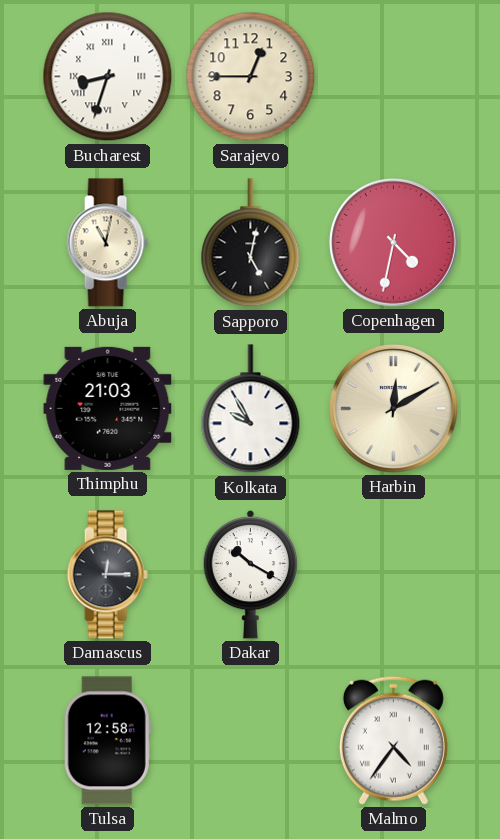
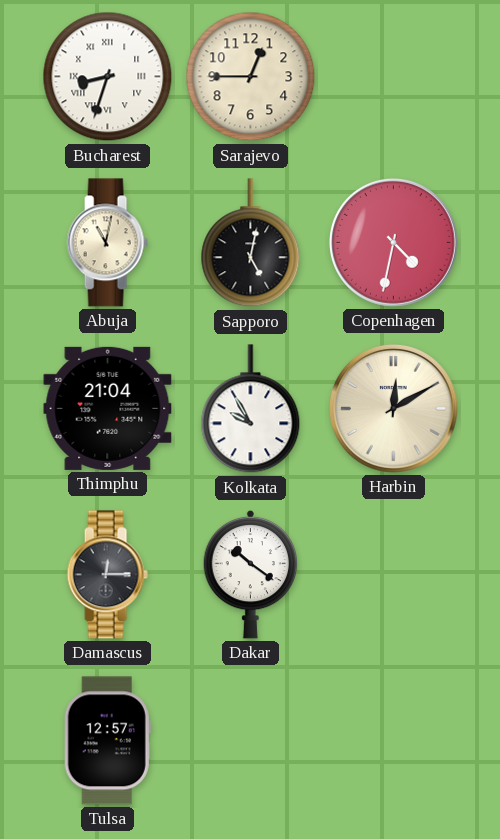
Thimphu: 21:03 -> 21:04 (108, 408)
Dakar: 10:20 -> 10:21 (251, 574)
Tulsa: 12:58 -> 12:57 (107, 741)
Malmo: 4:36 -> none (393, 740)
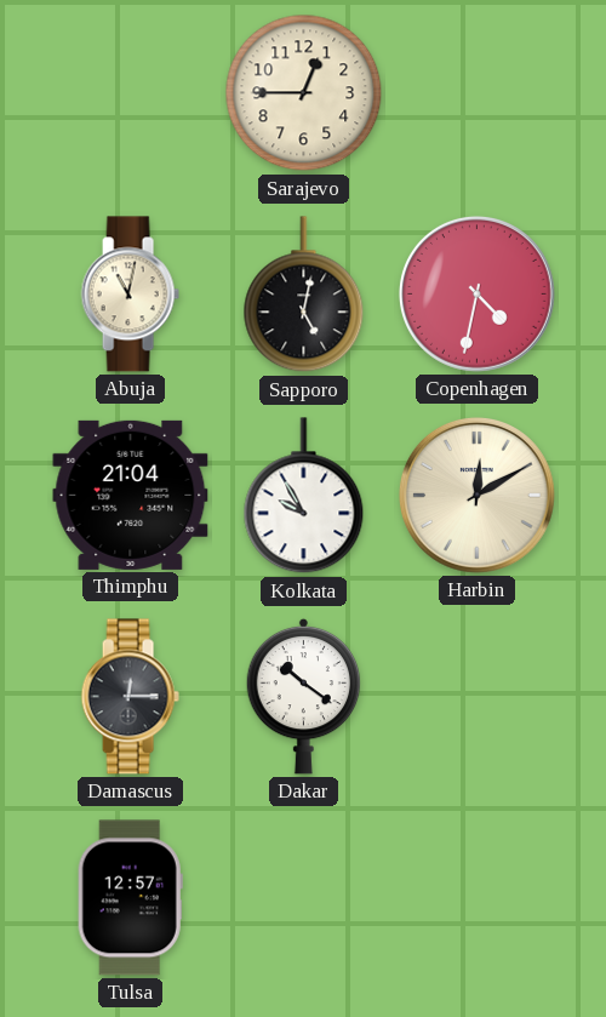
Bucharest: 8:33 -> none (108, 77)
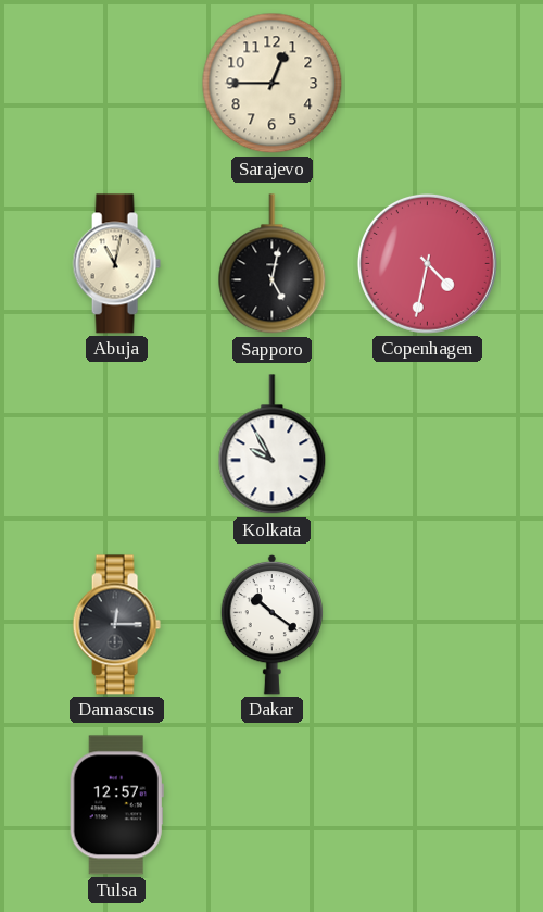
Thimphu: 21:04 -> none (131, 495)
Harbin: 12:10 -> none (476, 495)
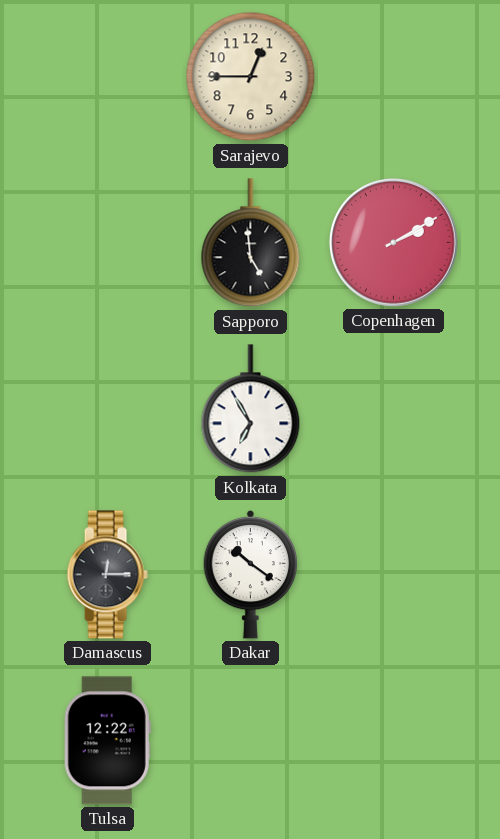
Abuja: 11:02 -> none (116, 264)
Sapporo: 5:02 -> 4:59 (251, 243)
Copenhagen: 4:32 -> 2:10 (393, 242)
Kolkata: 9:55 -> 6:55 (251, 409)
Tulsa: 12:57 -> 12:22 (107, 741)
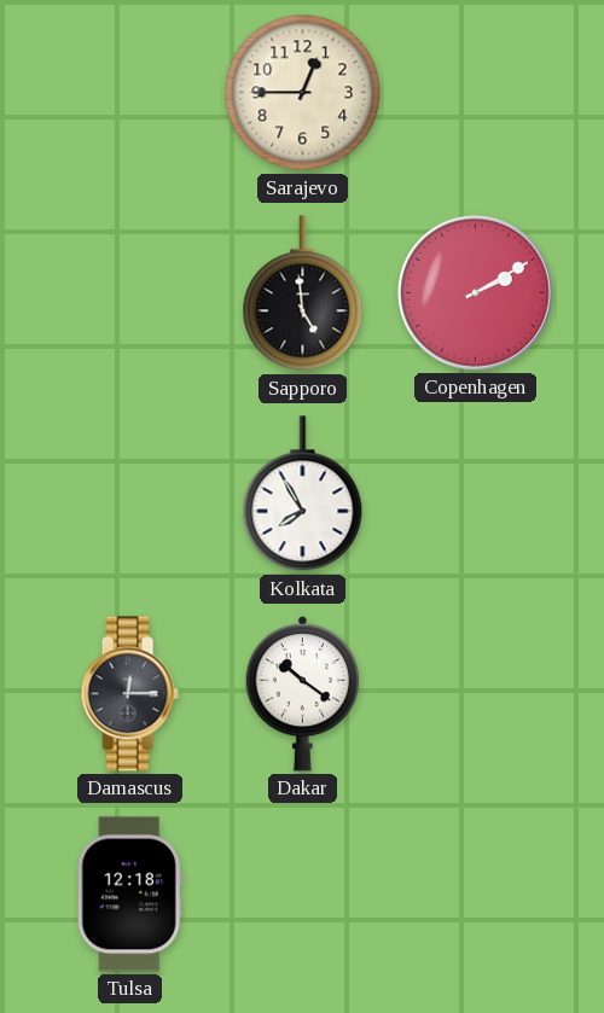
Kolkata: 6:55 -> 7:55 (303, 494)
Tulsa: 12:22 -> 12:18 (129, 895)
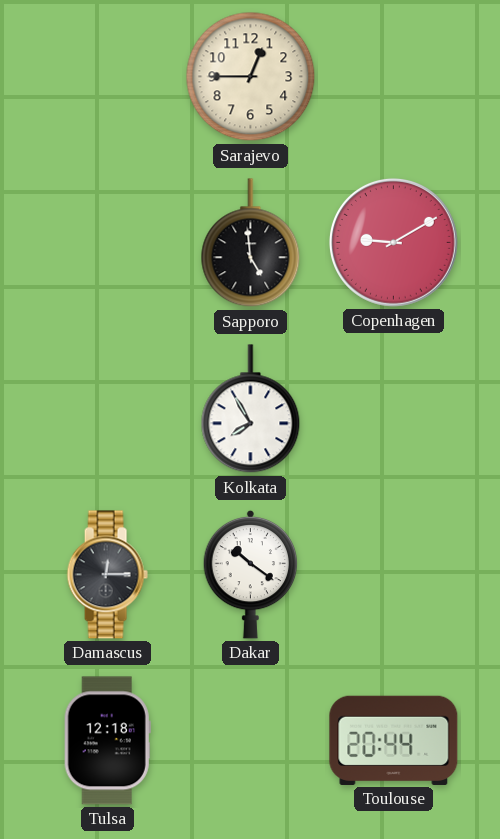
Copenhagen: 2:10 -> 9:10 (393, 242)
Toulouse: none -> 20:44 (394, 740)
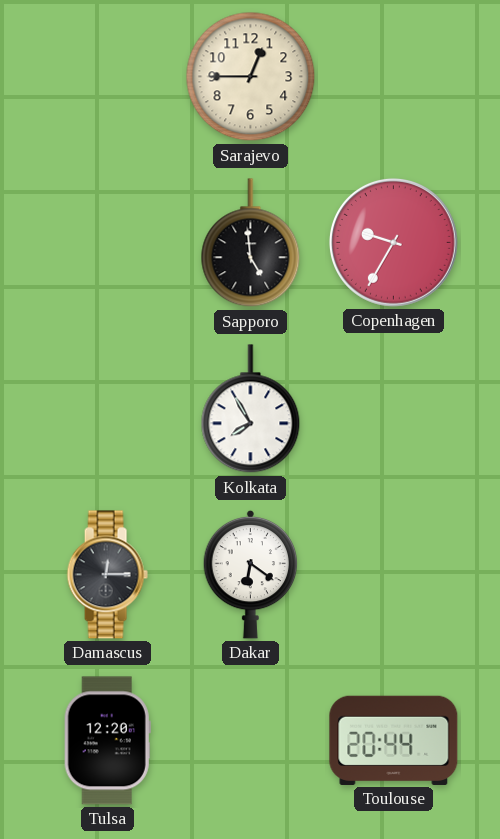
Copenhagen: 9:10 -> 9:35 (393, 242)
Dakar: 10:21 -> 6:21 (251, 574)
Tulsa: 12:18 -> 12:20 (107, 741)
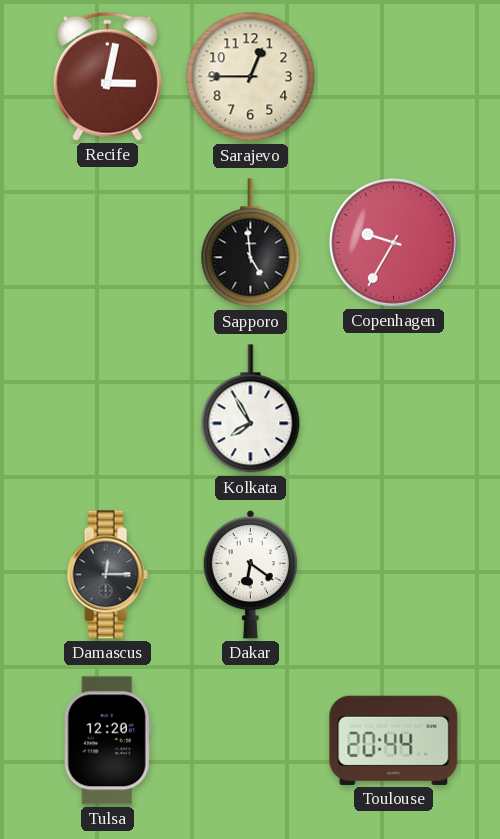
Recife: none -> 3:02 (107, 76)
